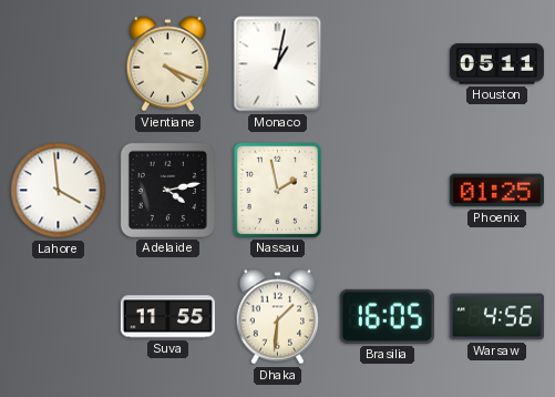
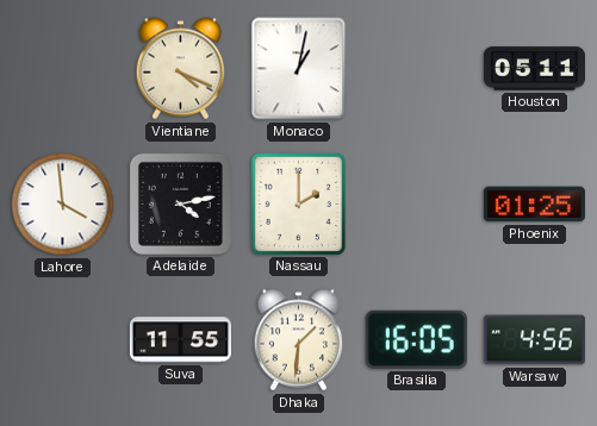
Nassau: 1:58 -> 2:00 (298, 203)
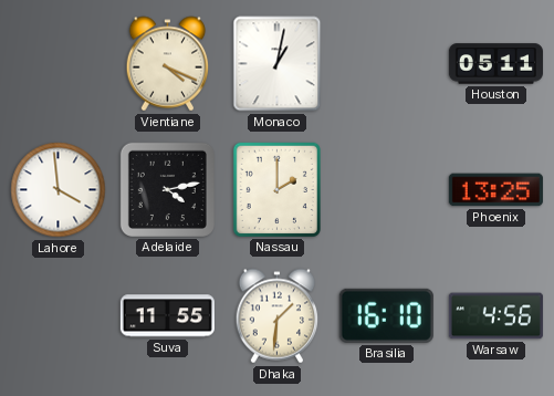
Phoenix: 01:25 -> 13:25 (495, 190)
Brasilia: 16:05 -> 16:10 (386, 315)
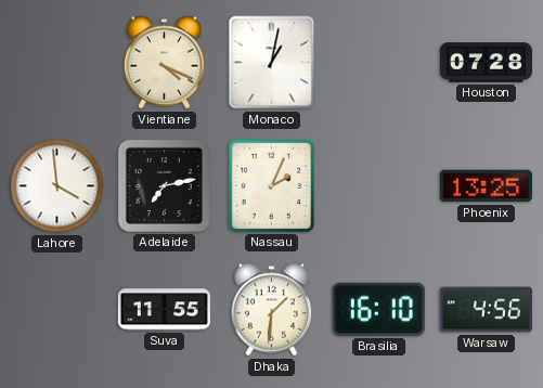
Houston: 05:11 -> 07:28 (486, 63)
Adelaide: 4:13 -> 7:13 (164, 185)
Nassau: 2:00 -> 2:04 (271, 185)
